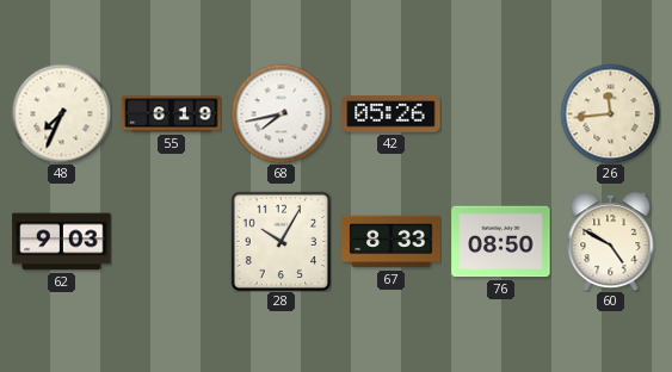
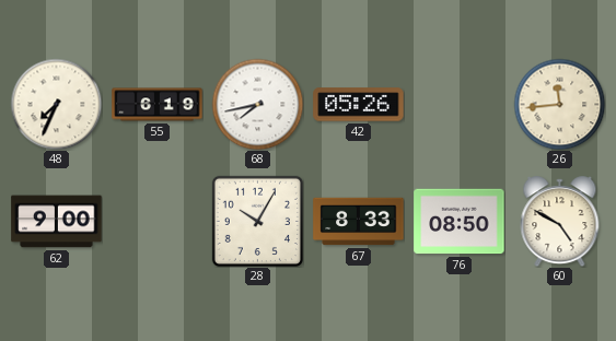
62: 9:03 -> 9:00 (57, 222)
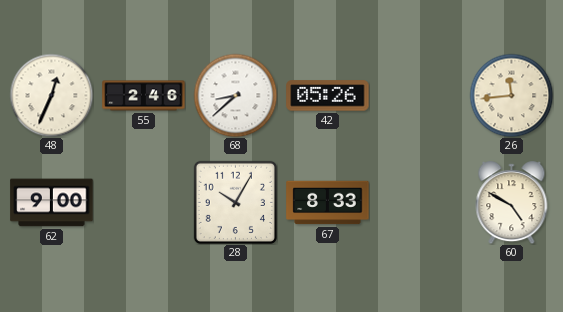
48: 7:34 -> 12:34 (51, 95)
55: 6:19 -> 2:46 (144, 96)
68: 7:43 -> 8:38 (235, 95)
76: 08:50 -> none (460, 222)
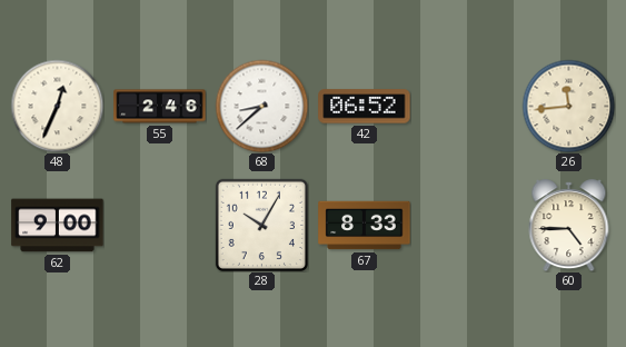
42: 05:26 -> 06:52 (365, 107)
60: 4:50 -> 4:45 (569, 226)
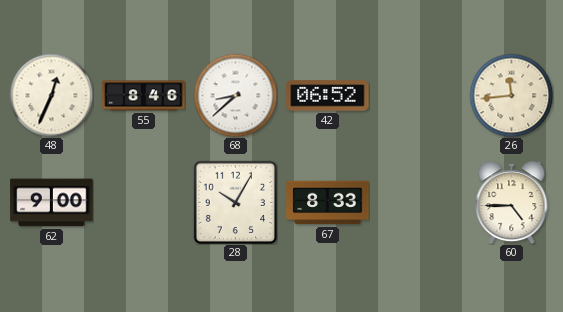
55: 2:46 -> 8:46 (144, 96)
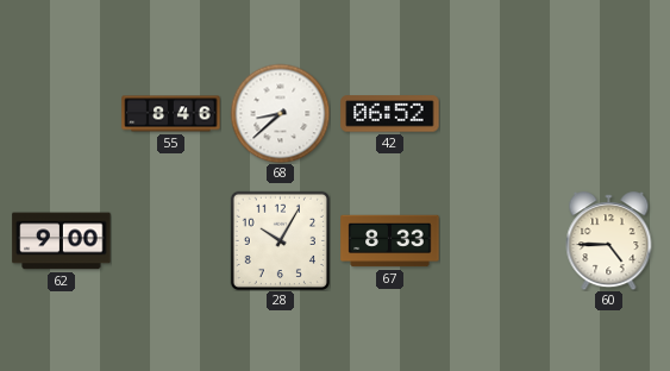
48: 12:34 -> none (51, 95)
26: 11:44 -> none (511, 95)
